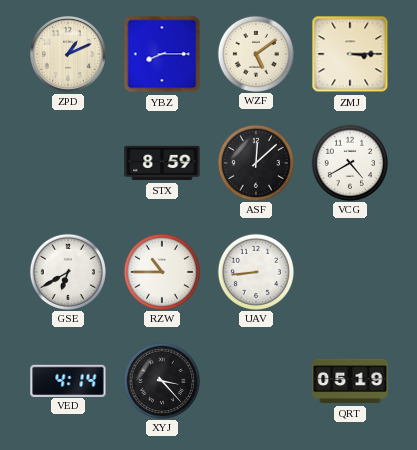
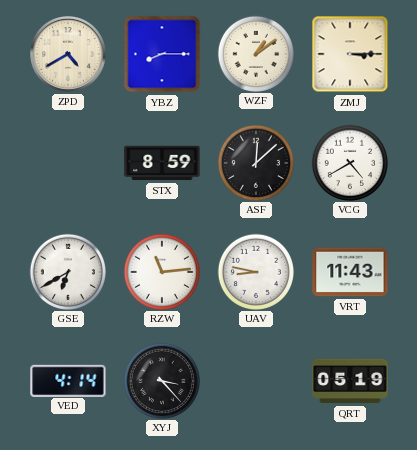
ZPD: 1:11 -> 4:40 (69, 55)
WZF: 5:09 -> 1:09 (255, 53)
RZW: 10:45 -> 11:14 (161, 271)
UAV: 8:44 -> 8:47 (255, 271)
VRT: none -> 11:43 (350, 272)
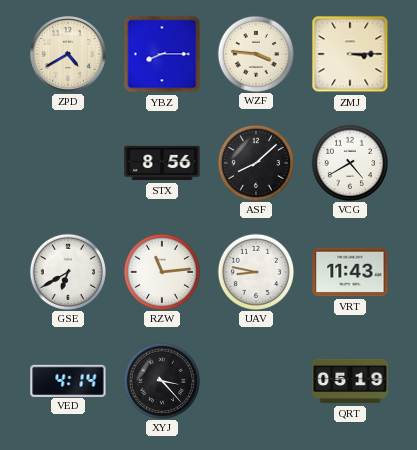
WZF: 1:09 -> 3:46 (255, 53)
STX: 8:59 -> 8:56 (162, 163)
ASF: 12:08 -> 8:08 (255, 162)
